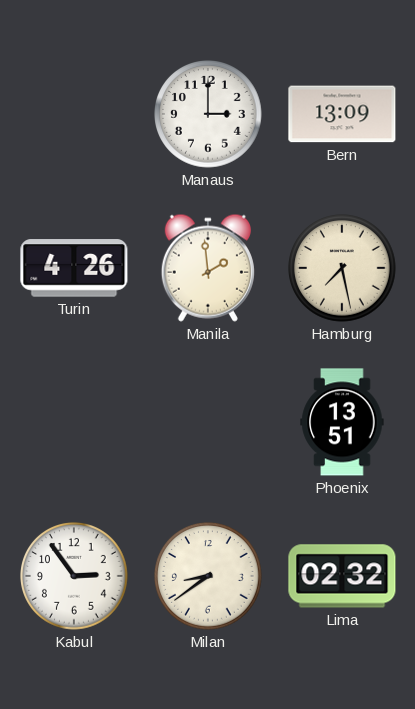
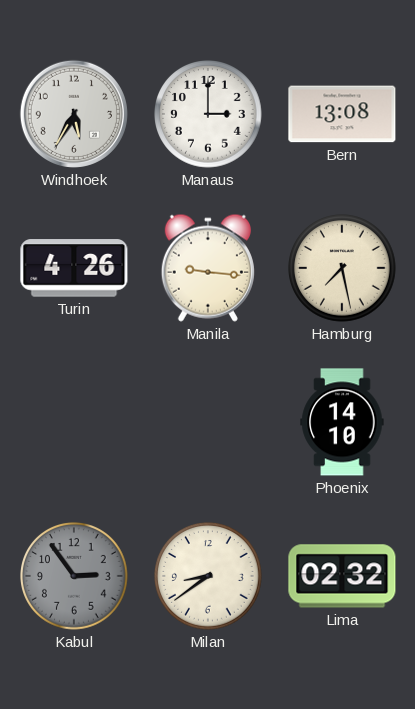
Windhoek: none -> 5:35 (74, 114)
Bern: 13:09 -> 13:08 (342, 114)
Manila: 1:59 -> 9:16 (208, 268)
Phoenix: 13:51 -> 14:10 (342, 422)
Kabul dial: white -> grey (75, 577)
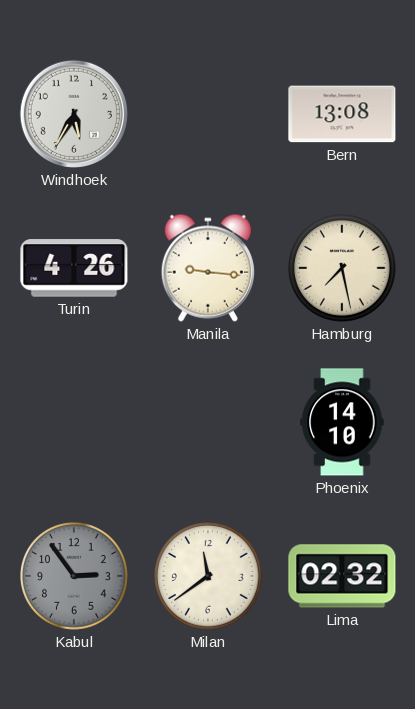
Manaus: 3:00 -> none (209, 115)
Milan: 8:39 -> 11:39 (209, 577)
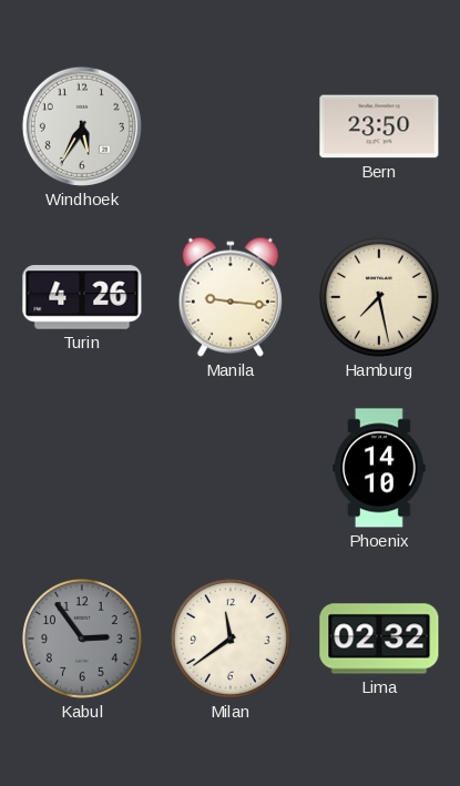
Bern: 13:08 -> 23:50 (379, 126)
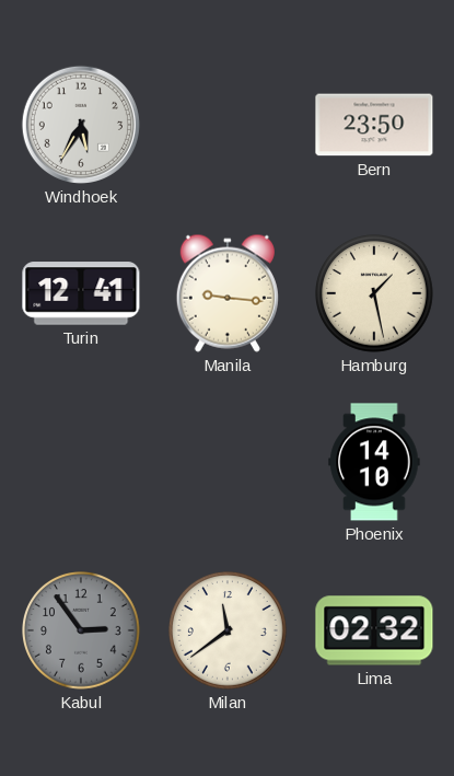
Turin: 4:26 -> 12:41 (81, 293)
Hamburg: 7:28 -> 1:28 (375, 294)
